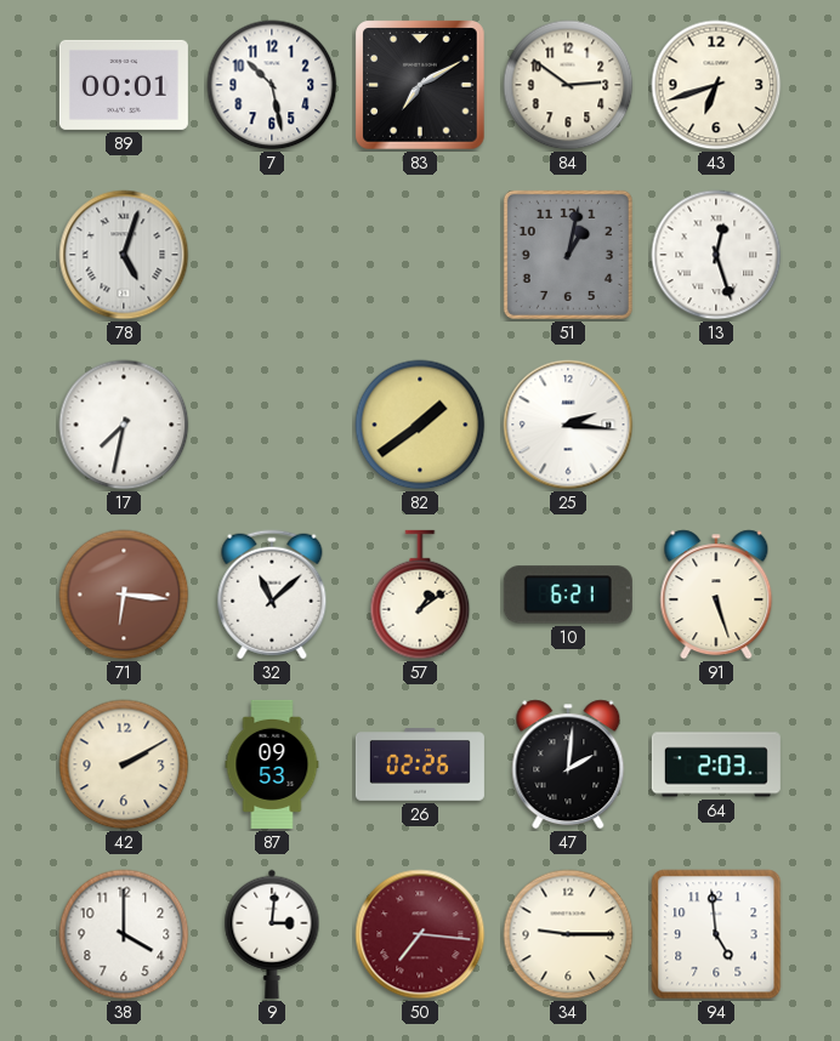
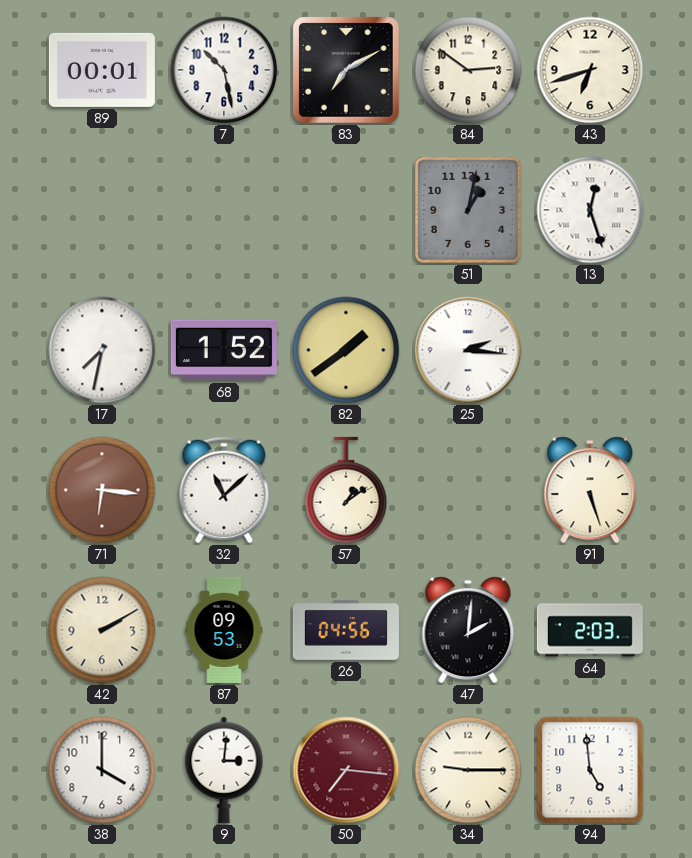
78: 5:03 -> none (124, 255)
68: none -> 1:52 (224, 350)
10: 6:21 -> none (568, 595)
26: 02:26 -> 04:56 (346, 630)
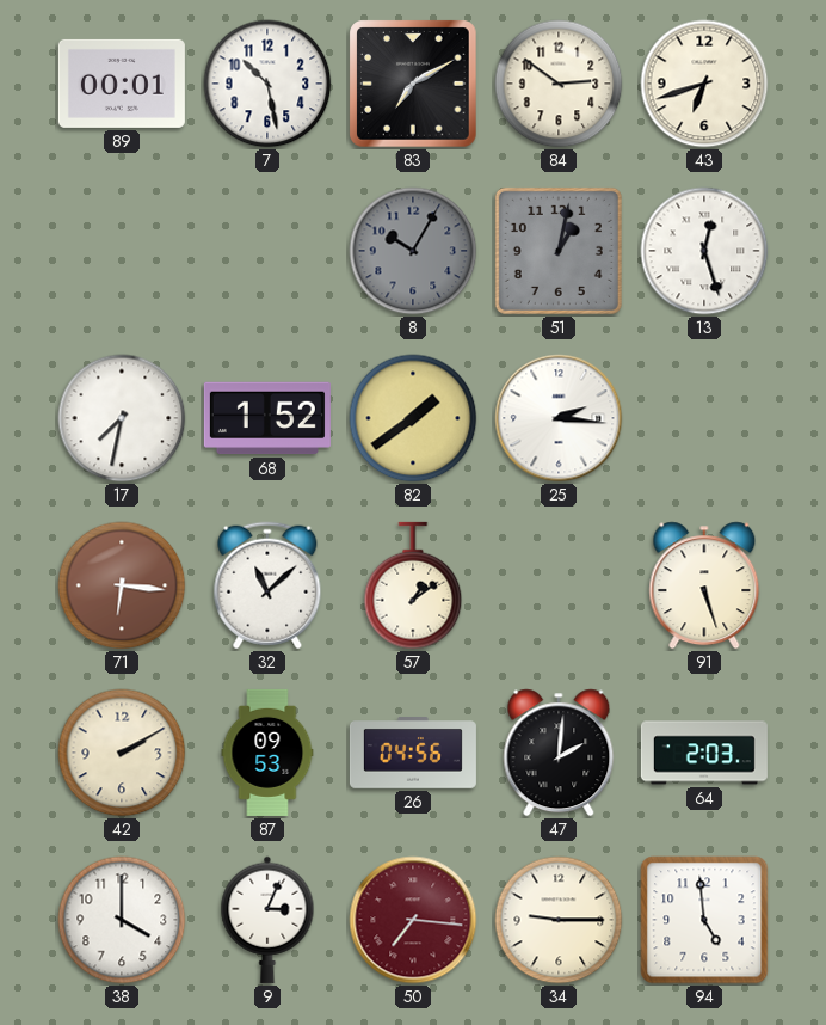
8: none -> 10:05 (413, 251)
9: 3:01 -> 3:04 (267, 920)
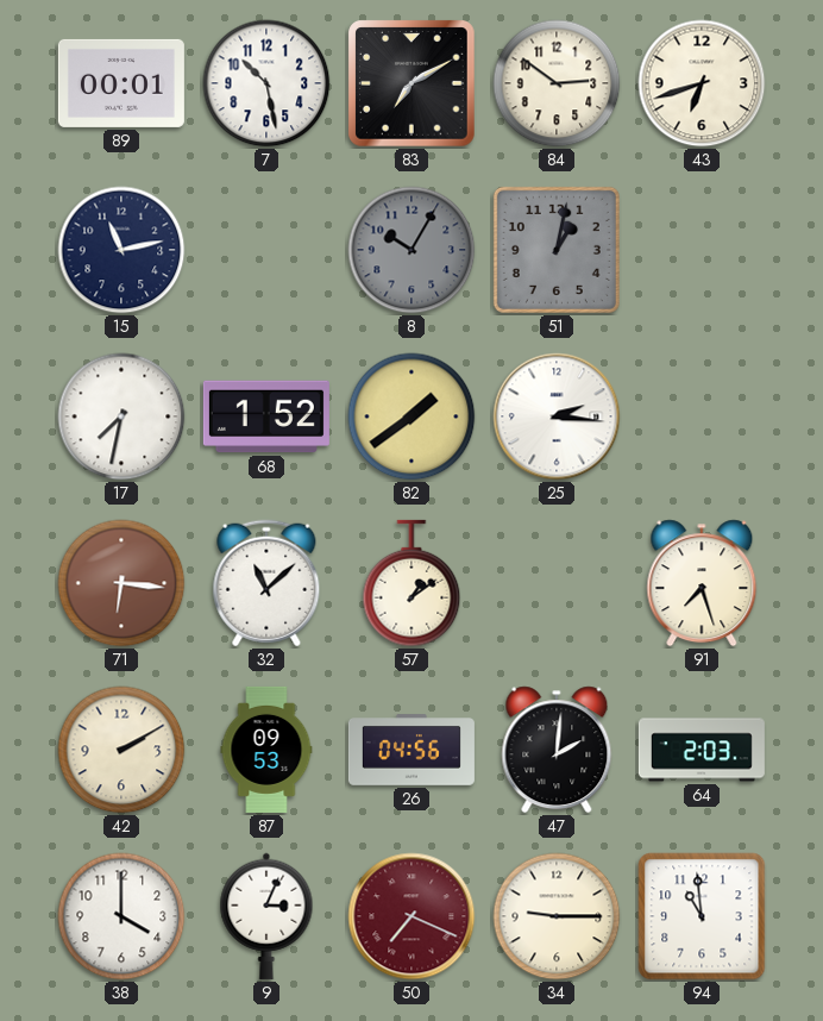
15: none -> 11:13 (121, 250)
13: 12:27 -> none (704, 251)
91: 5:27 -> 7:27 (702, 583)
50: 7:16 -> 7:19 (411, 916)
94: 4:59 -> 10:59 (702, 916)
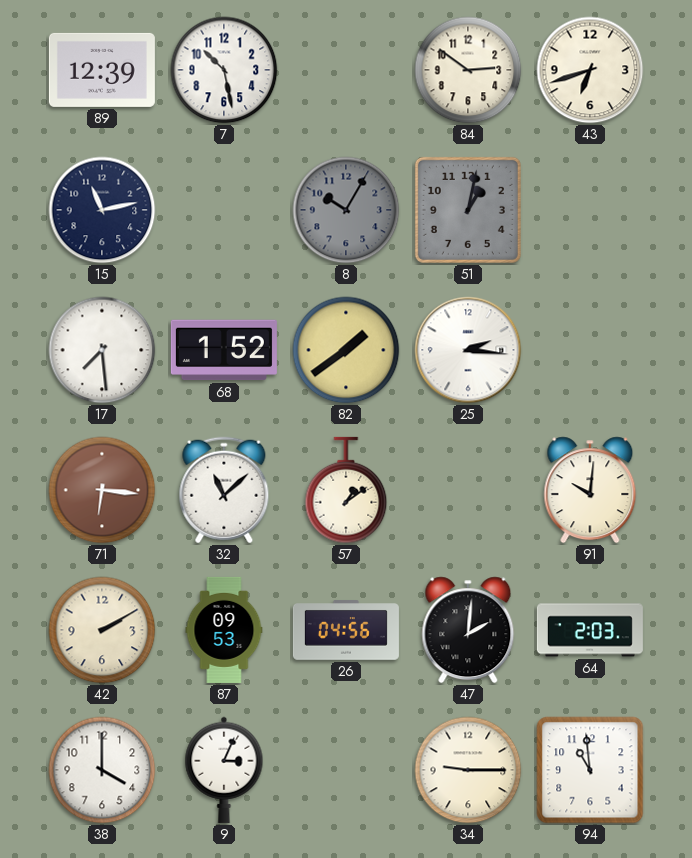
89: 00:01 -> 12:39 (102, 70)
83: 7:10 -> none (411, 83)
17: 7:32 -> 7:29 (102, 350)
91: 7:27 -> 10:01 (590, 490)
50: 7:19 -> none (411, 916)
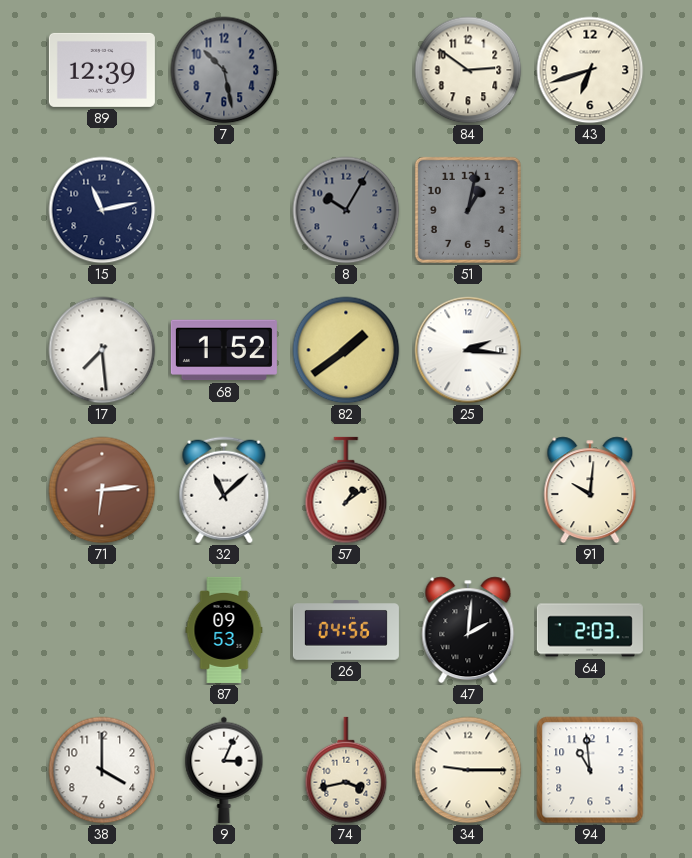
7 dial: white -> grey (224, 70)
71: 6:16 -> 6:14 (102, 490)
42: 2:10 -> none (102, 630)
74: none -> 3:43 (346, 770)
